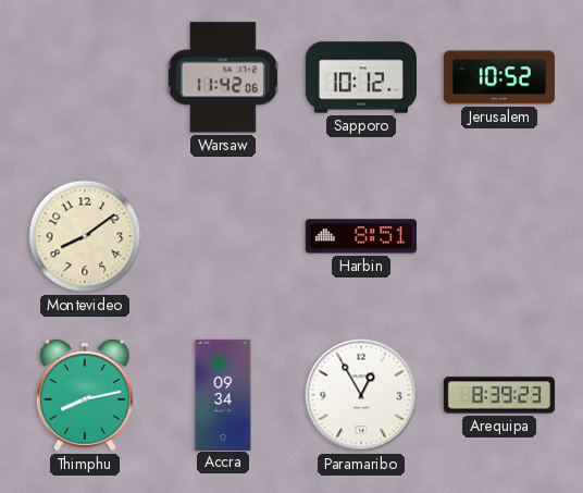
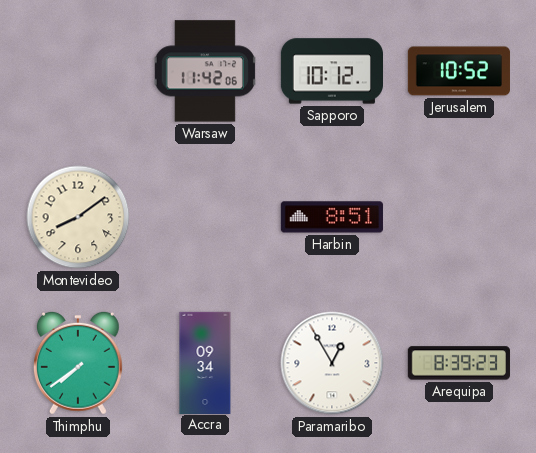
Thimphu: 8:13 -> 7:39 (78, 363)
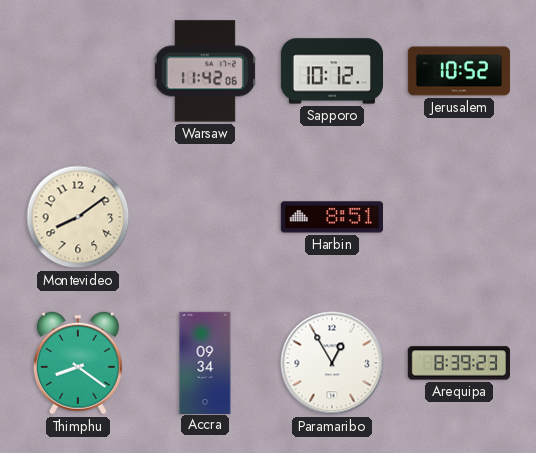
Thimphu: 7:39 -> 8:21 (78, 363)
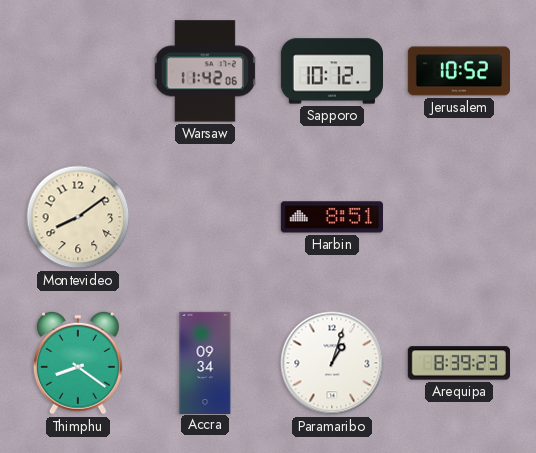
Paramaribo: 12:55 -> 1:03 (332, 363)
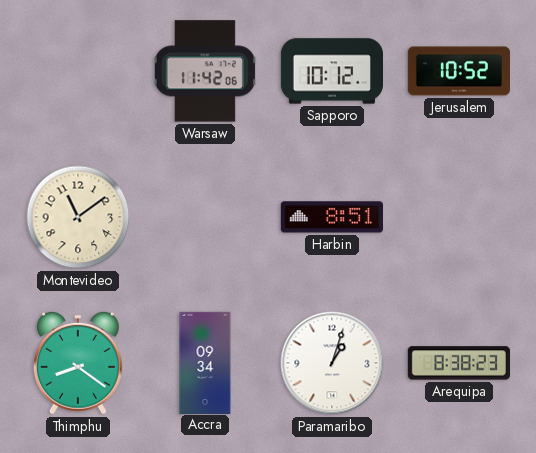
Montevideo: 8:09 -> 11:09 (78, 217)
Arequipa: 8:39 -> 8:38 (459, 363)
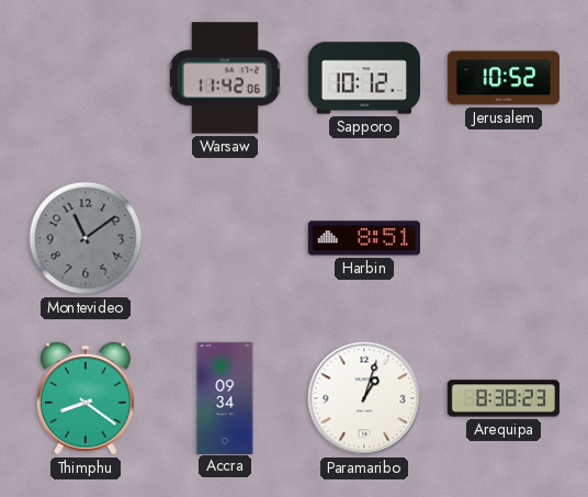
Montevideo dial: cream -> grey (86, 238)
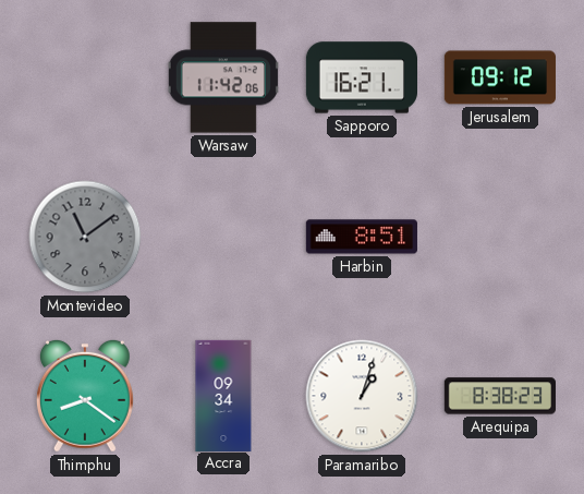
Sapporo: 10:12 -> 16:21 (361, 77)
Jerusalem: 10:52 -> 09:12 (500, 77)
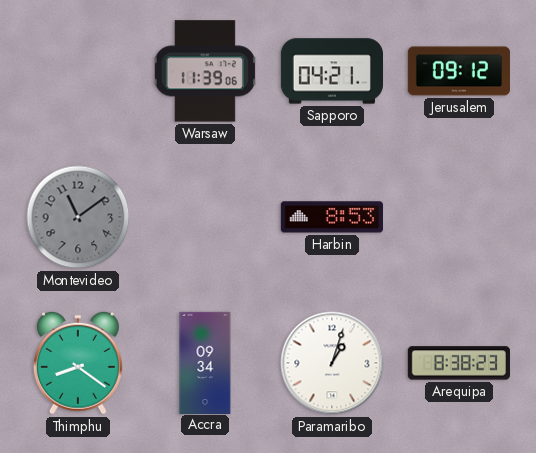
Warsaw: 11:42 -> 11:39 (205, 71)
Sapporo: 16:21 -> 04:21 (331, 71)
Harbin: 8:51 -> 8:53 (332, 217)
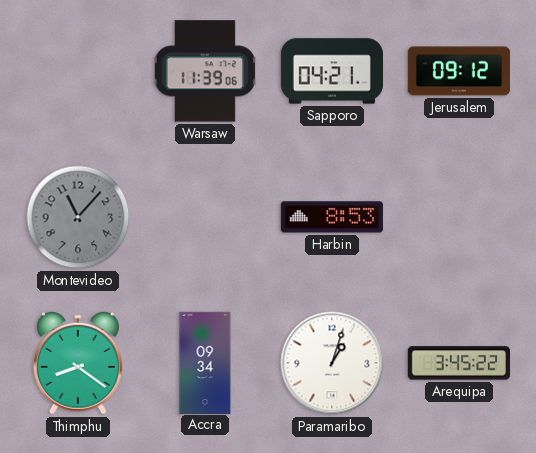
Montevideo: 11:09 -> 11:07 (78, 217)
Arequipa: 8:38 -> 3:45 (459, 363)
